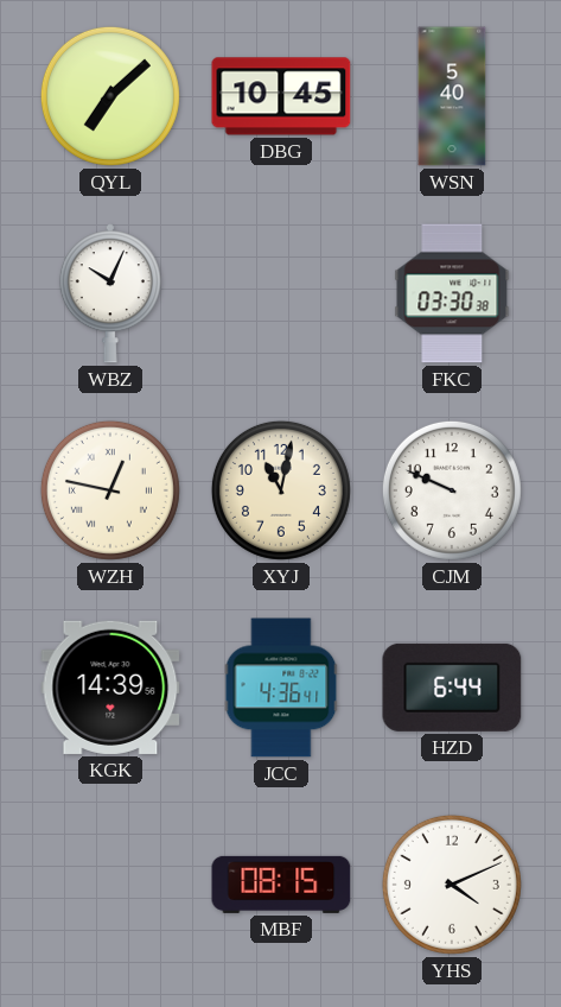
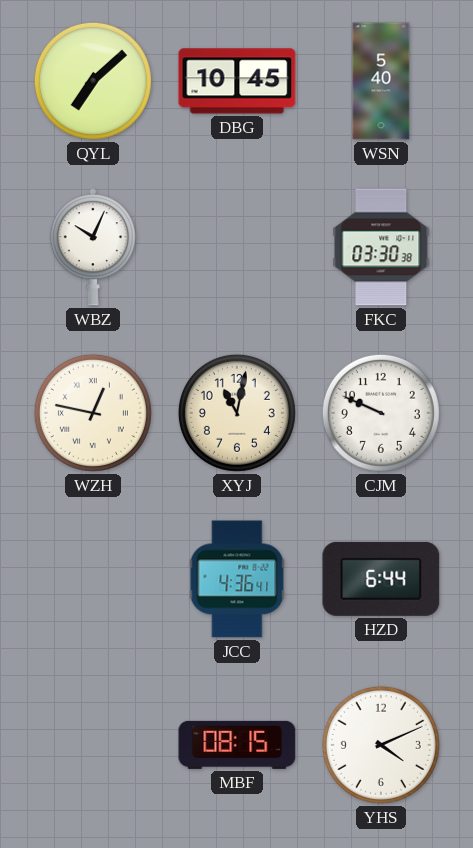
KGK: 14:39 -> none (110, 688)
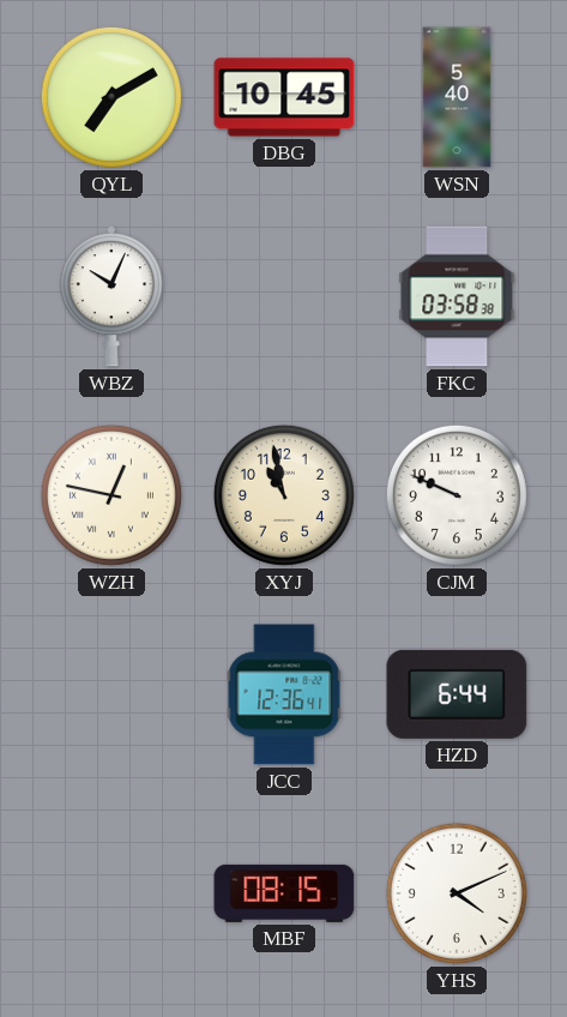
QYL: 7:08 -> 7:10 (111, 97)
FKC: 03:30 -> 03:58 (457, 296)
XYJ: 11:02 -> 10:58 (284, 495)
JCC: 4:36 -> 12:36 (284, 694)
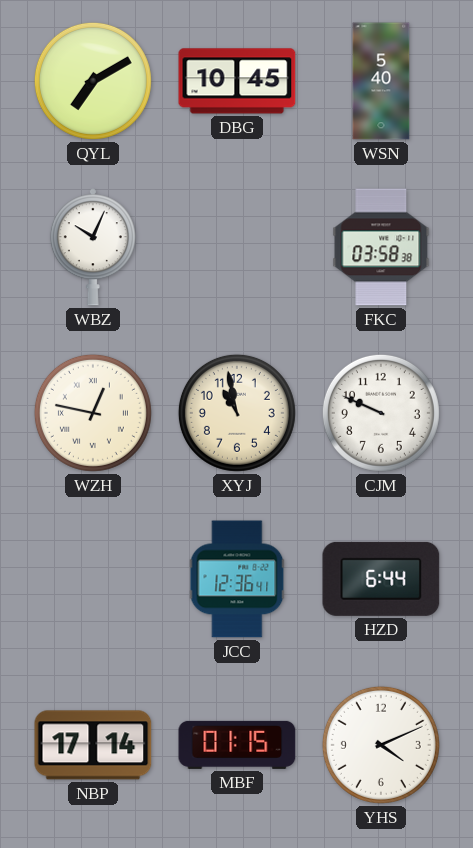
NBP: none -> 17:14 (93, 745)
MBF: 08:15 -> 01:15 (237, 745)
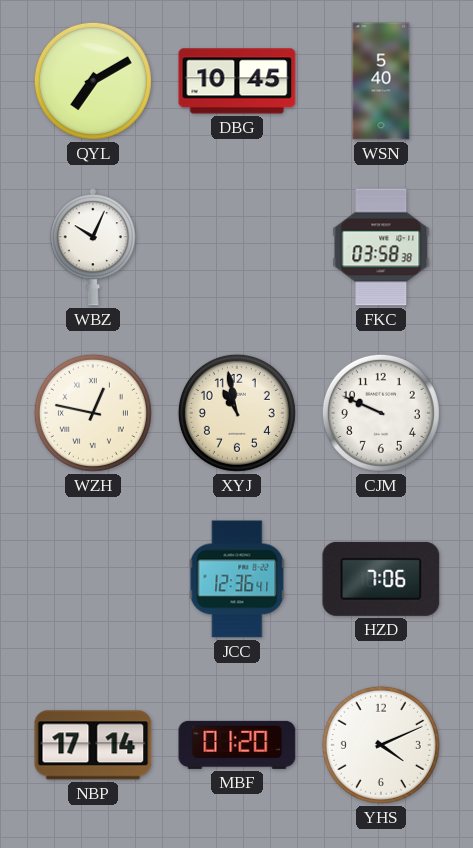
HZD: 6:44 -> 7:06 (381, 579)
MBF: 01:15 -> 01:20 (237, 745)
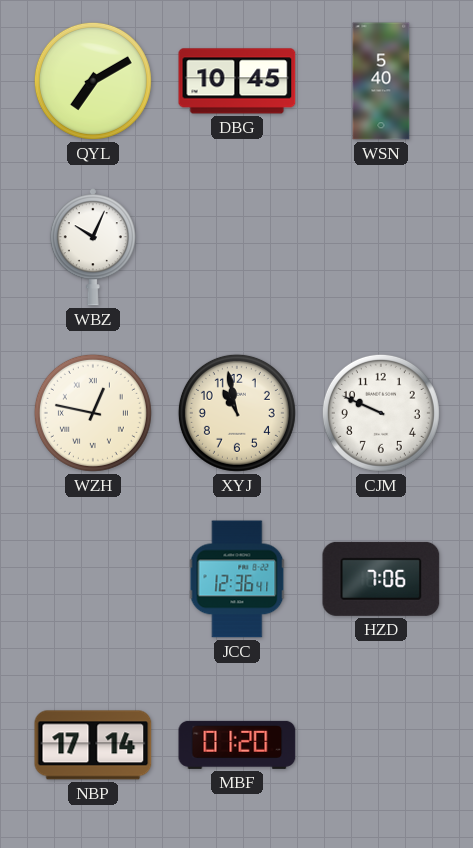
FKC: 03:58 -> none (381, 247)
YHS: 4:11 -> none (381, 745)
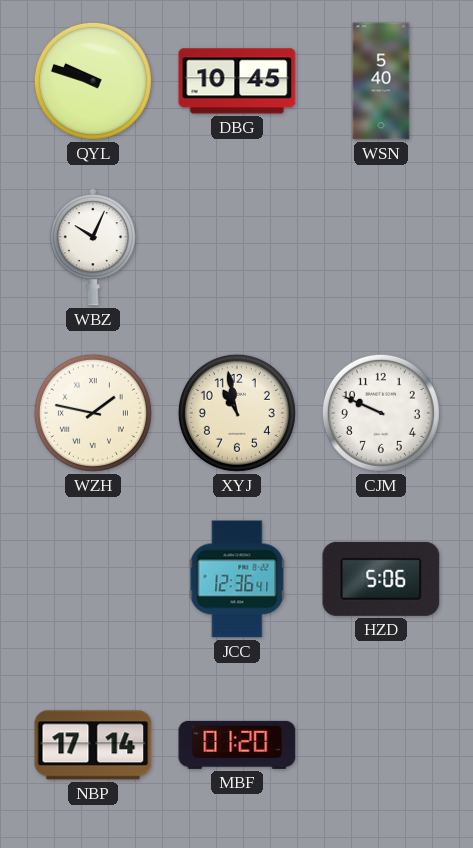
QYL: 7:10 -> 9:48 (93, 81)
WZH: 12:47 -> 1:47 (93, 413)
HZD: 7:06 -> 5:06 (381, 579)
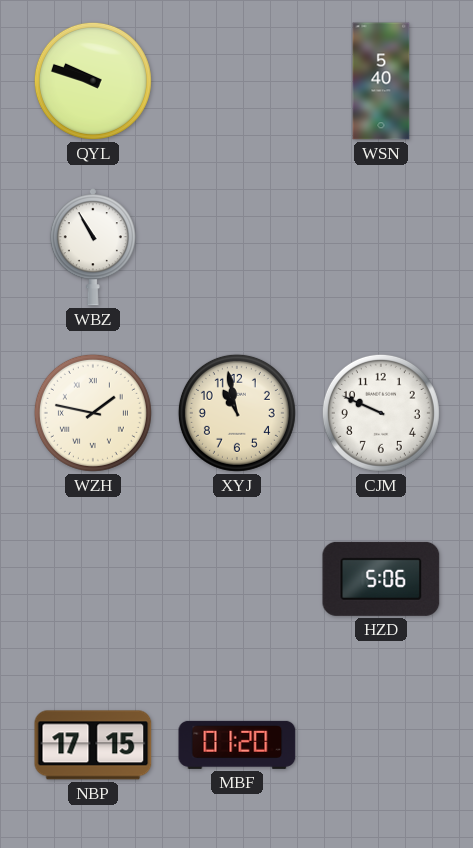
DBG: 10:45 -> none (237, 81)
WBZ: 10:04 -> 10:55 (93, 247)
JCC: 12:36 -> none (237, 579)
NBP: 17:14 -> 17:15 (93, 745)
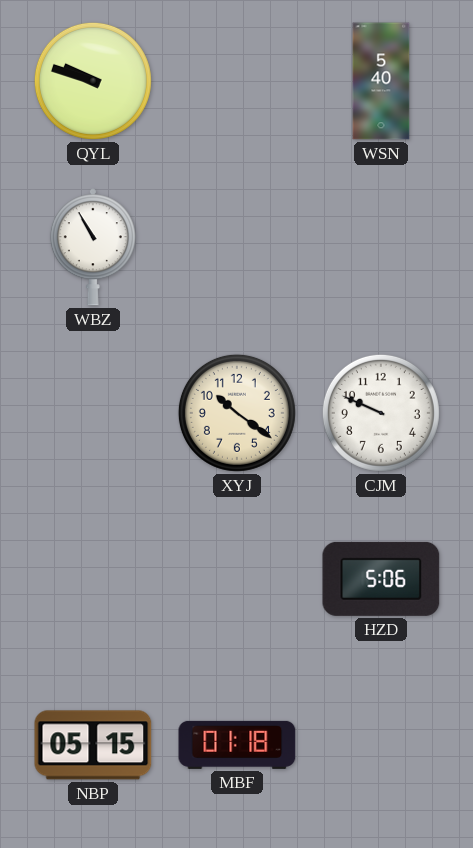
WZH: 1:47 -> none (93, 413)
XYJ: 10:58 -> 10:21 (237, 413)
NBP: 17:15 -> 05:15 (93, 745)
MBF: 01:20 -> 01:18 (237, 745)
